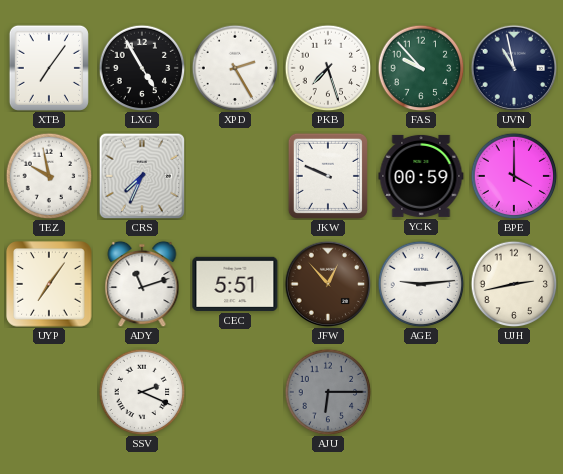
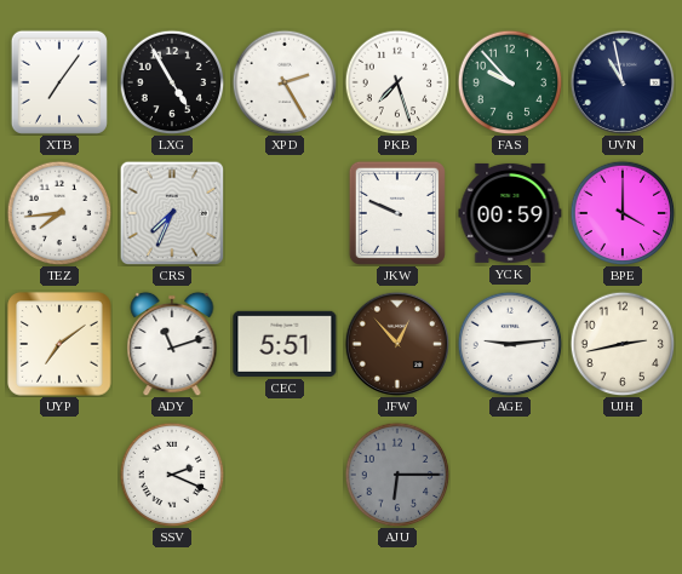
TEZ: 9:58 -> 7:44 (59, 213)
UYP: 7:06 -> 7:09 (59, 344)
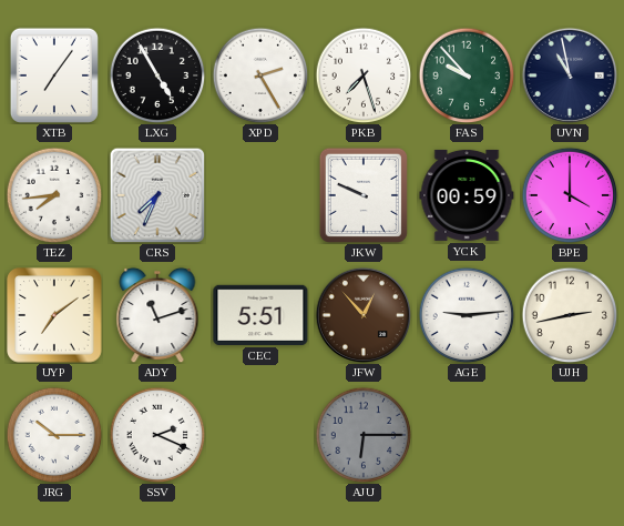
JRG: none -> 10:15 (54, 435)
